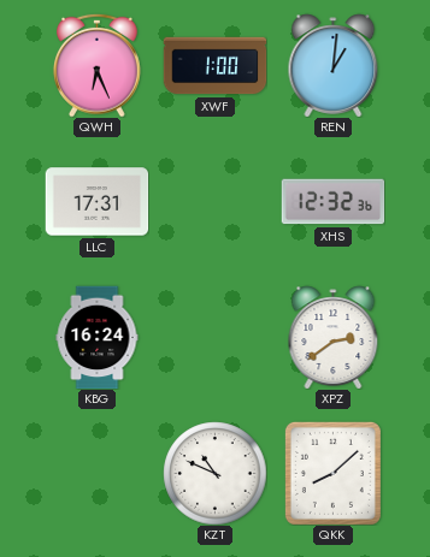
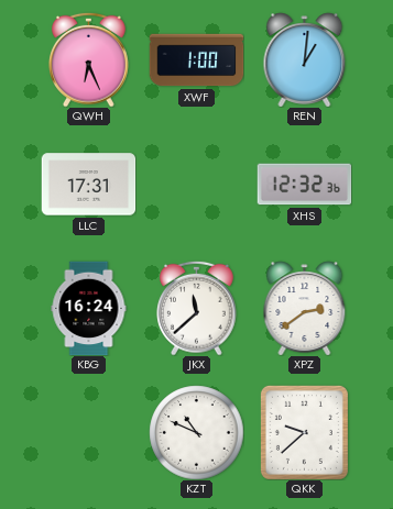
JKX: none -> 11:38 (197, 308)
QKK: 8:08 -> 9:38 (304, 432)
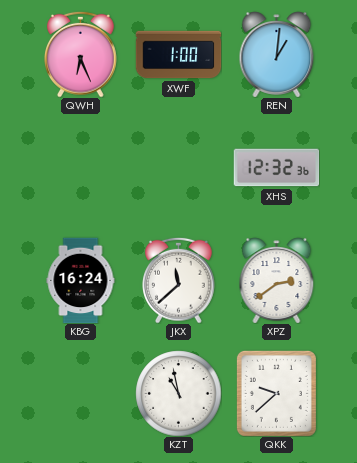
LLC: 17:31 -> none (88, 185)
KZT: 10:49 -> 10:58 (178, 393)
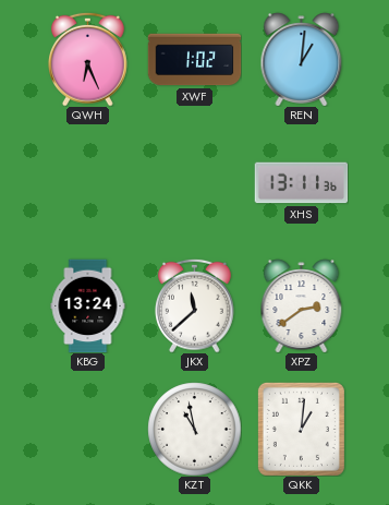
XWF: 1:00 -> 1:02 (194, 60)
XHS: 12:32 -> 13:11 (301, 183)
KBG: 16:24 -> 13:24 (88, 305)
QKK: 9:38 -> 1:01 (301, 429)
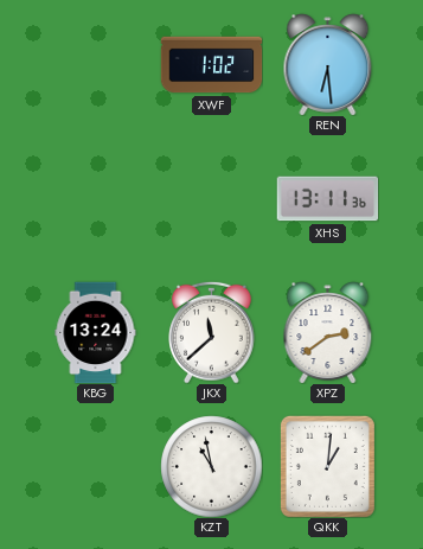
QWH: 6:26 -> none (88, 59)
REN: 1:01 -> 6:29 (328, 64)
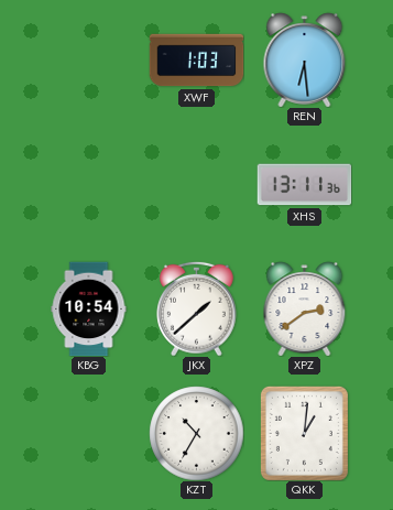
XWF: 1:02 -> 1:03 (196, 61)
KBG: 13:24 -> 10:54 (89, 308)
JKX: 11:38 -> 1:38 (197, 308)
KZT: 10:58 -> 10:35 (196, 433)
